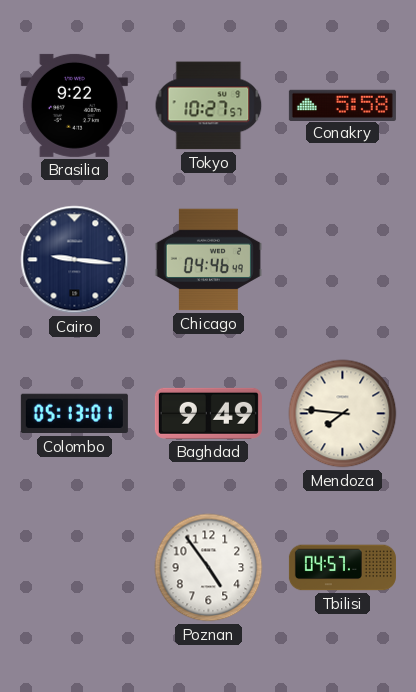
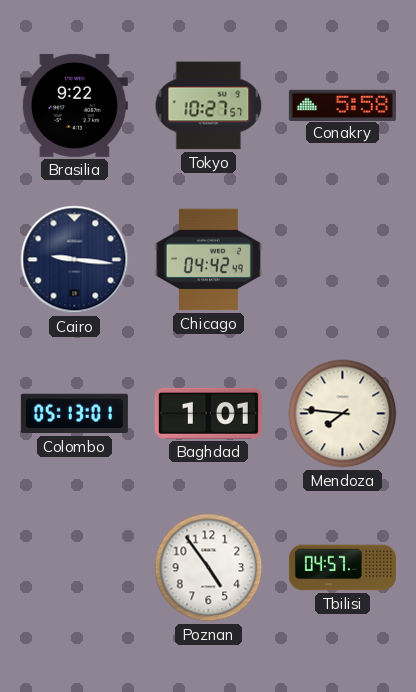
Chicago: 04:46 -> 04:42 (208, 260)
Baghdad: 9:49 -> 1:01 (208, 413)
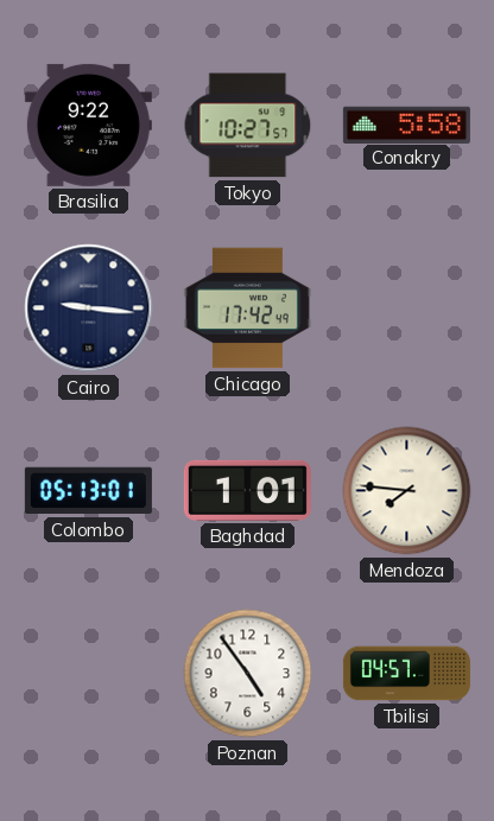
Chicago: 04:42 -> 17:42 (247, 308)
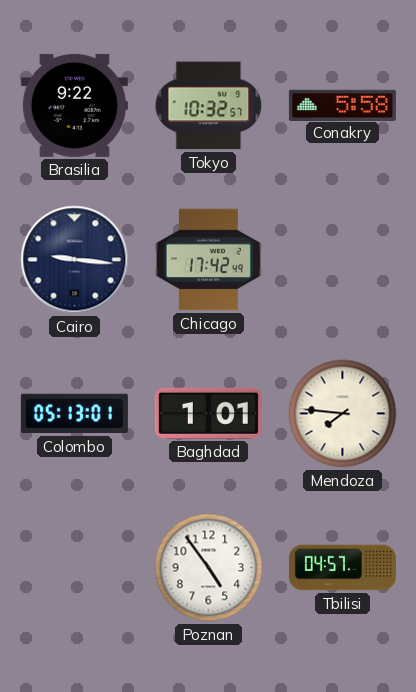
Tokyo: 10:27 -> 10:32 (209, 106)
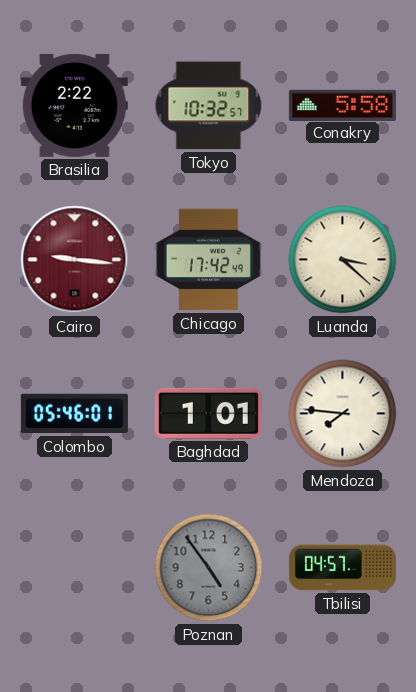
Brasilia: 9:22 -> 2:22 (74, 105)
Cairo dial: navy -> burgundy (75, 260)
Luanda: none -> 3:22 (343, 260)
Colombo: 05:13 -> 05:46 (74, 414)
Poznan dial: white -> grey (209, 568)
